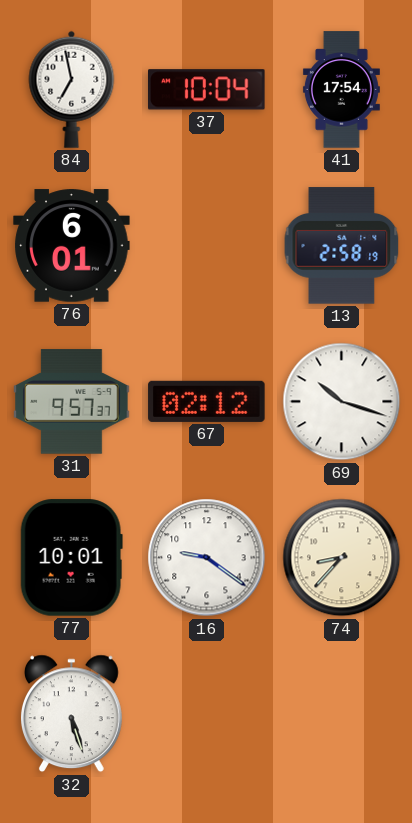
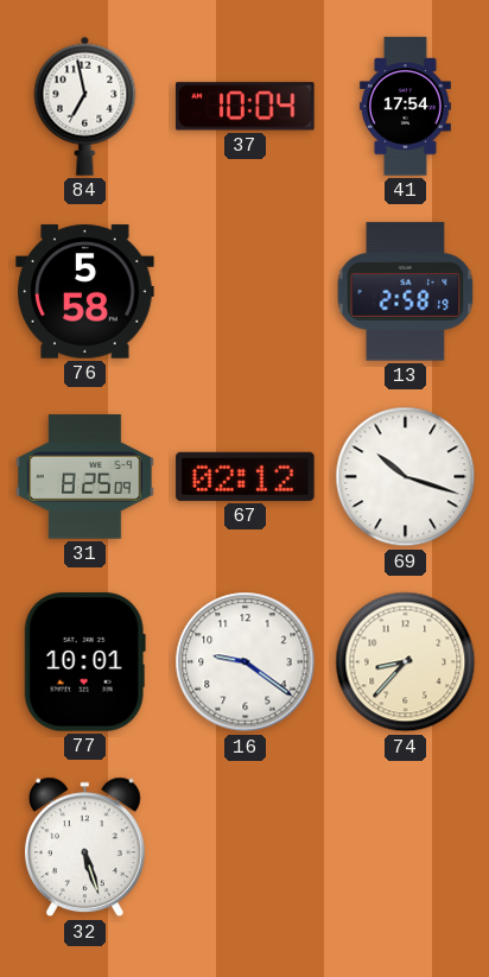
76: 6:01 -> 5:58 (85, 292)
31: 9:57 -> 8:25 (85, 477)
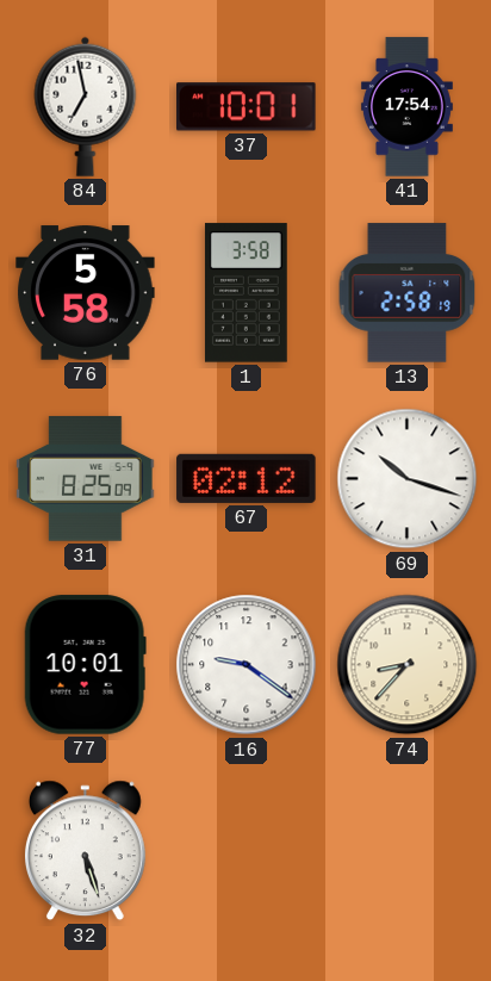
37: 10:04 -> 10:01 (247, 107)
1: none -> 3:58 (245, 293)
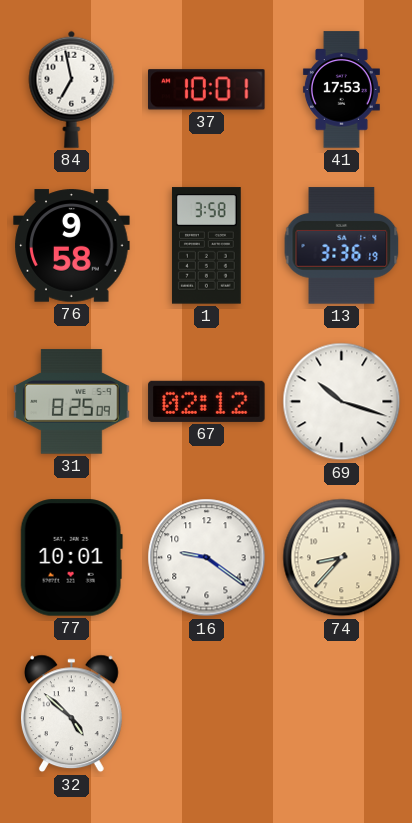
41: 17:54 -> 17:53 (341, 90)
76: 5:58 -> 9:58 (72, 246)
13: 2:58 -> 3:36 (342, 246)
32: 5:27 -> 4:52 (71, 714)
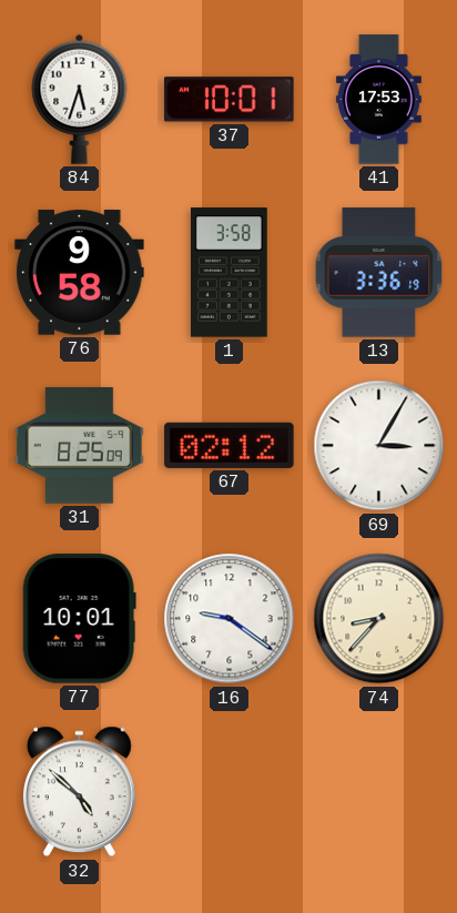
84: 6:58 -> 5:33 (80, 99)
69: 10:18 -> 3:05 (379, 446)
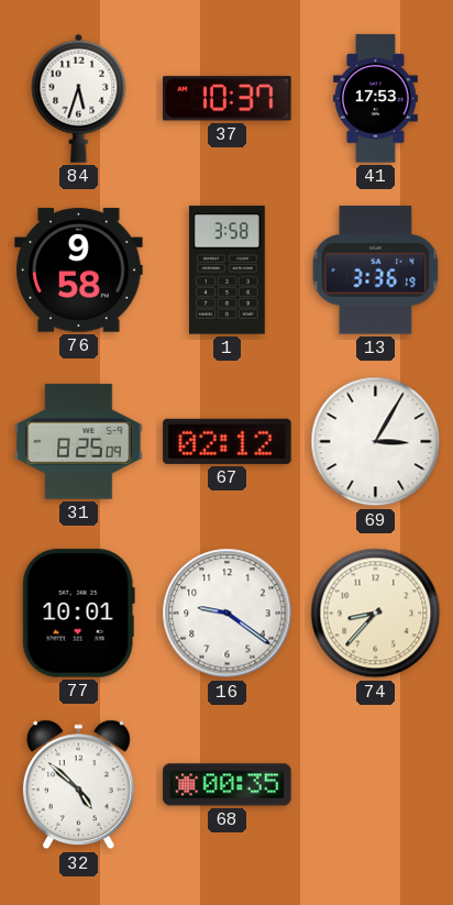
37: 10:01 -> 10:37 (228, 99)
68: none -> 00:35 (228, 785)
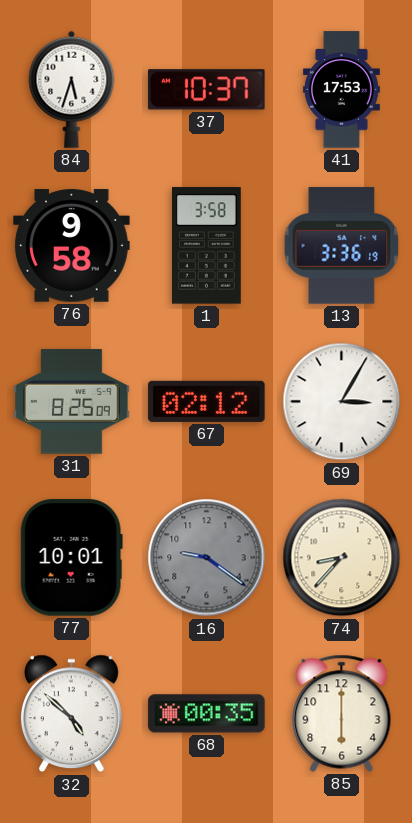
16 dial: white -> grey (207, 558)
85: none -> 6:00 (342, 713)
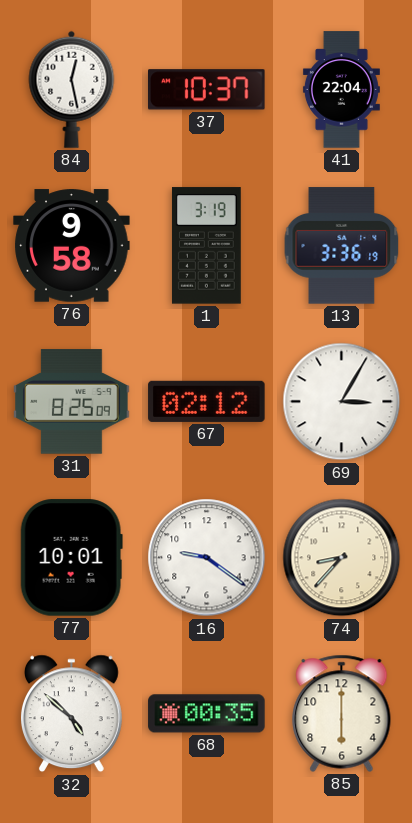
84: 5:33 -> 12:28 (72, 89)
41: 17:53 -> 22:04 (341, 90)
1: 3:58 -> 3:19 (206, 246)
16 dial: grey -> white (207, 558)
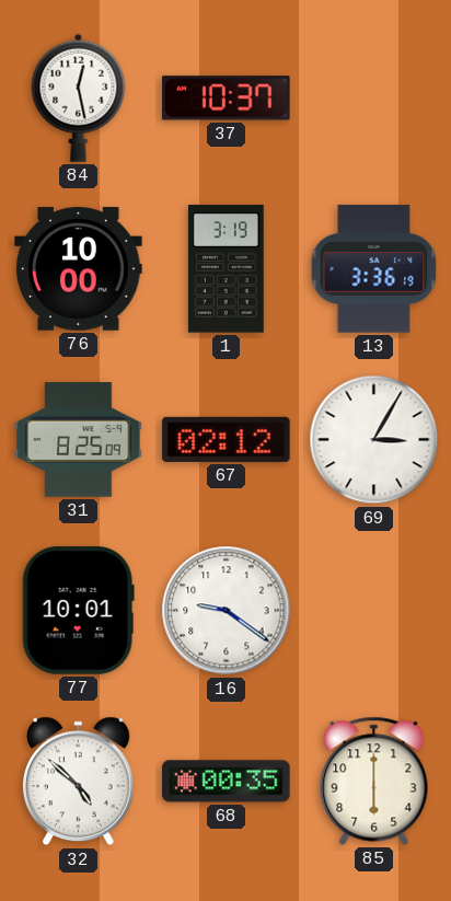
41: 22:04 -> none (341, 90)
76: 9:58 -> 10:00 (79, 269)
74: 8:37 -> none (342, 558)
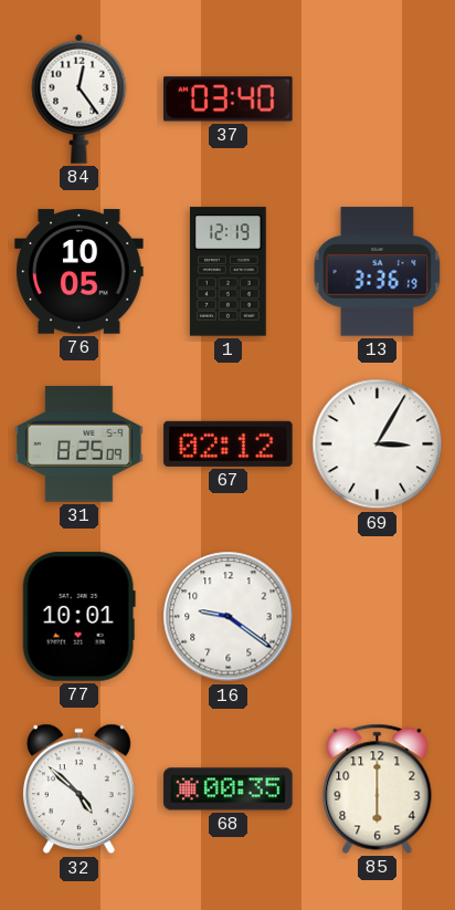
84: 12:28 -> 12:24 (80, 98)
37: 10:37 -> 03:40 (229, 100)
76: 10:00 -> 10:05 (80, 272)
1: 3:19 -> 12:19 (227, 272)
